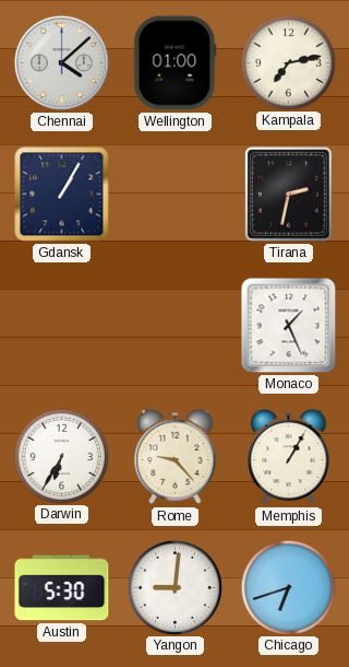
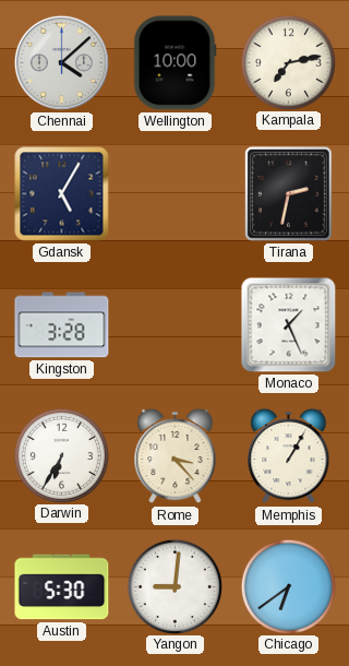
Wellington: 01:00 -> 10:00 (176, 63)
Gdansk: 1:05 -> 5:05 (62, 194)
Kingston: none -> 3:28 (62, 325)
Rome: 9:23 -> 3:23 (176, 456)
Chicago: 6:42 -> 6:39 (288, 586)
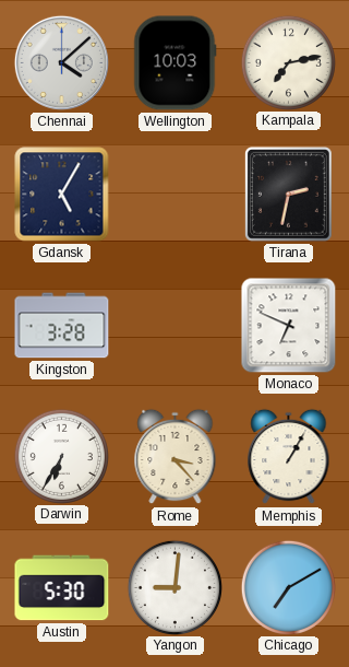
Wellington: 10:00 -> 10:03 (176, 63)
Monaco: 1:26 -> 6:49 (289, 326)
Chicago: 6:39 -> 7:10 (288, 587)
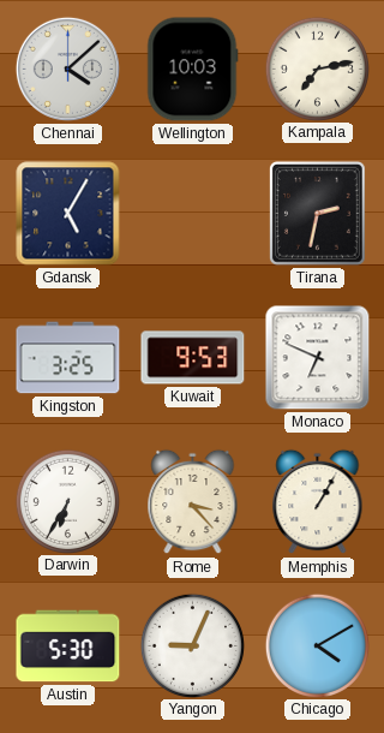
Kingston: 3:28 -> 3:25 (68, 358)
Kuwait: none -> 9:53 (193, 358)
Yangon: 9:01 -> 9:04 (192, 645)
Chicago: 7:10 -> 4:10 (317, 645)
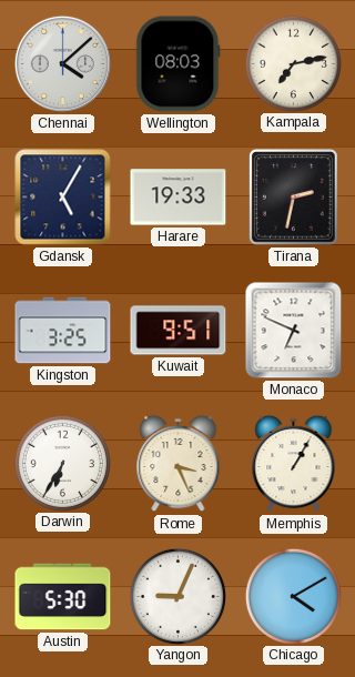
Wellington: 10:03 -> 08:03 (179, 64)
Harare: none -> 19:33 (179, 198)
Kuwait: 9:53 -> 9:51 (179, 331)
Rome: 3:23 -> 3:26 (179, 464)
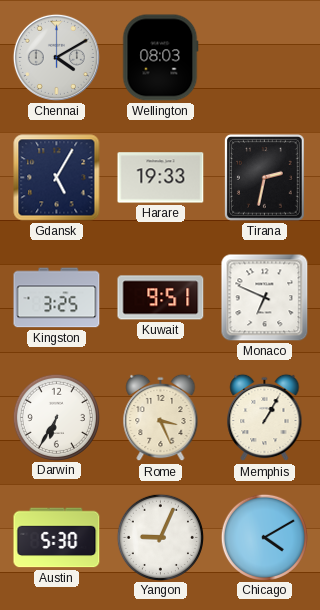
Chennai: 4:08 -> 4:10 (56, 57)
Kampala: 7:13 -> none (293, 63)
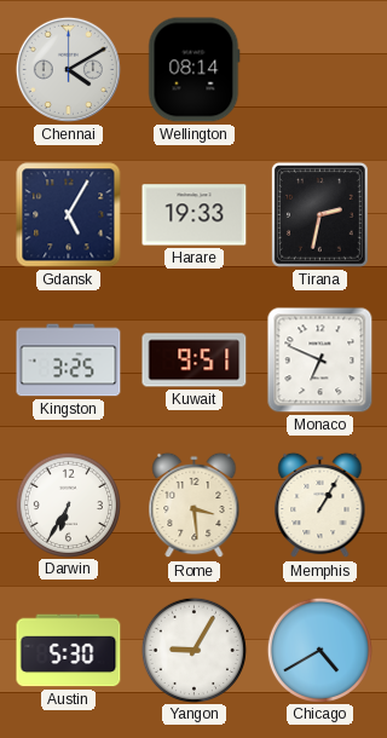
Wellington: 08:03 -> 08:14 (195, 70)
Rome: 3:26 -> 3:29 (195, 506)
Yangon: 9:04 -> 9:05 (193, 650)
Chicago: 4:10 -> 4:40 (319, 650)
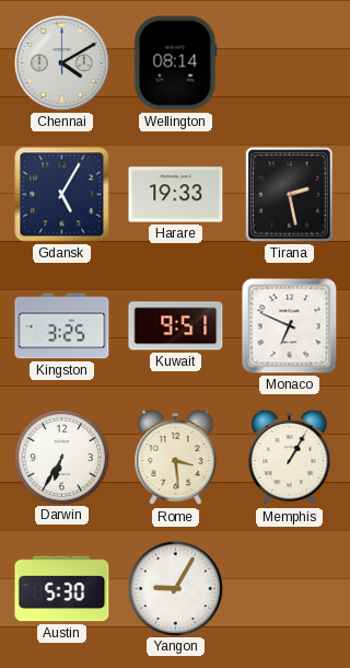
Tirana: 2:32 -> 2:28 (289, 195)
Chicago: 4:40 -> none (319, 650)
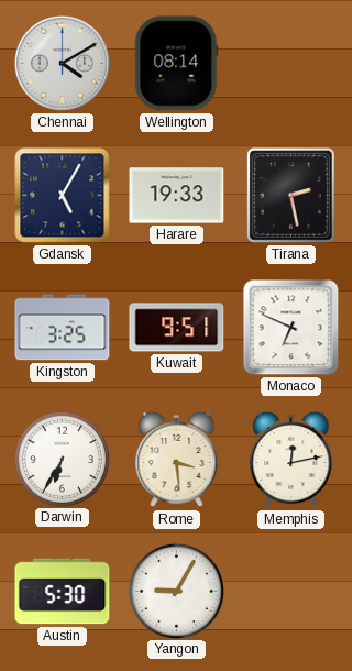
Memphis: 1:05 -> 12:13 (291, 460)
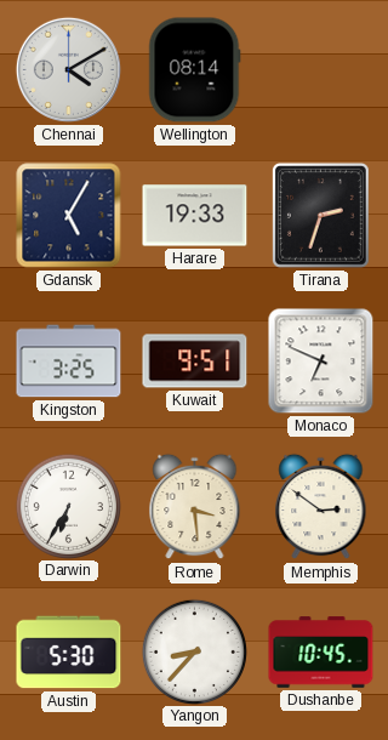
Tirana: 2:28 -> 2:33 (320, 216)
Memphis: 12:13 -> 2:51 (321, 507)
Yangon: 9:05 -> 8:37 (194, 651)
Dushanbe: none -> 10:45 (321, 653)
